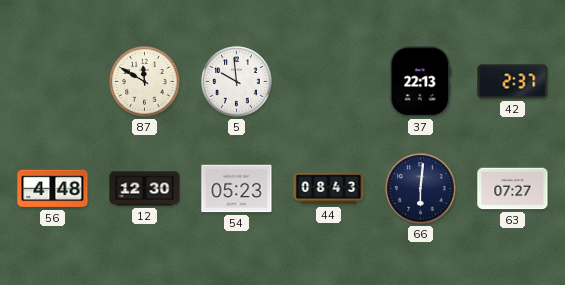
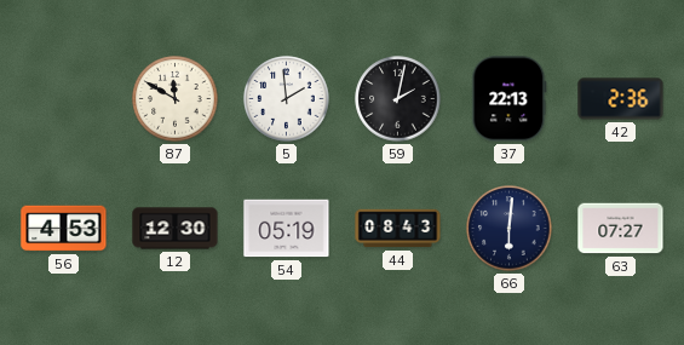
5: 9:59 -> 1:59 (287, 99)
59: none -> 2:02 (398, 99)
42: 2:37 -> 2:36 (621, 99)
56: 4:48 -> 4:53 (64, 229)
54: 05:23 -> 05:19 (287, 229)
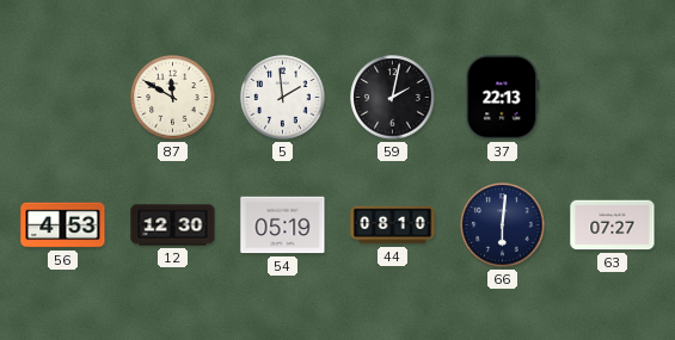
42: 2:36 -> none (621, 99)
44: 08:43 -> 08:10 (393, 225)
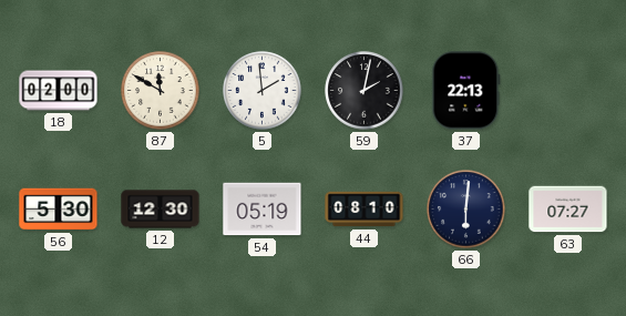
18: none -> 02:00 (59, 91)
56: 4:53 -> 5:30 (59, 210)
